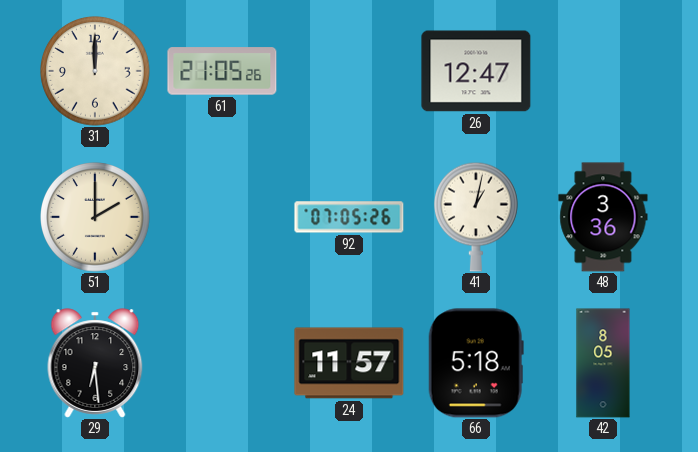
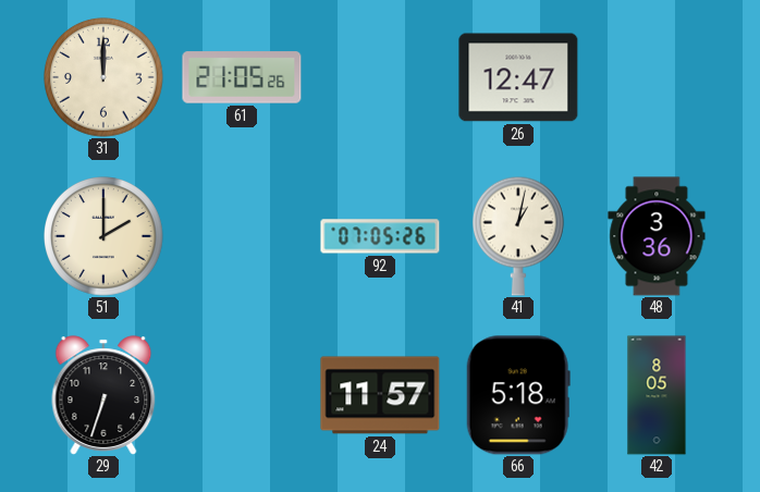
29: 6:29 -> 6:33 (103, 395)
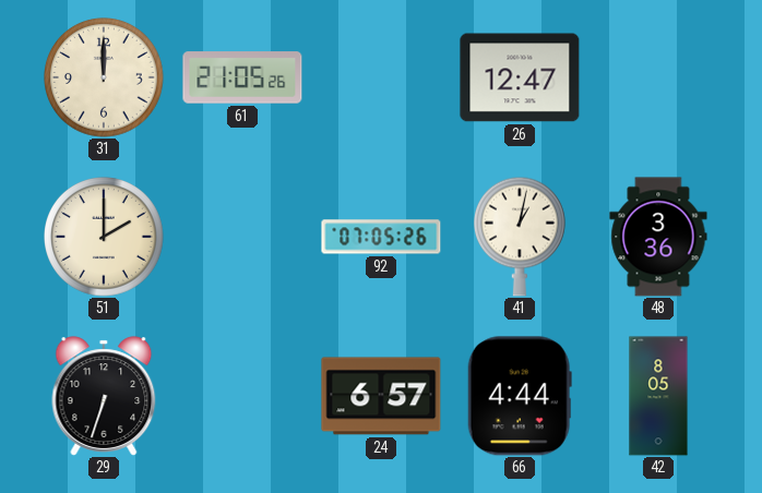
24: 11:57 -> 6:57 (381, 396)
66: 5:18 -> 4:44 (520, 396)
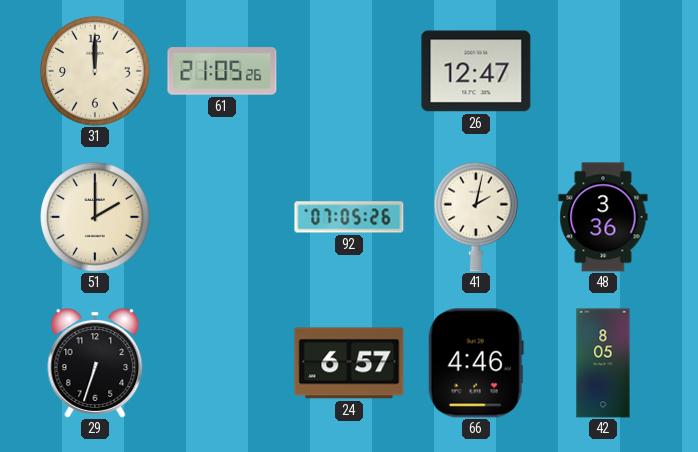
41: 1:02 -> 2:02 (476, 217)
66: 4:44 -> 4:46 (476, 363)
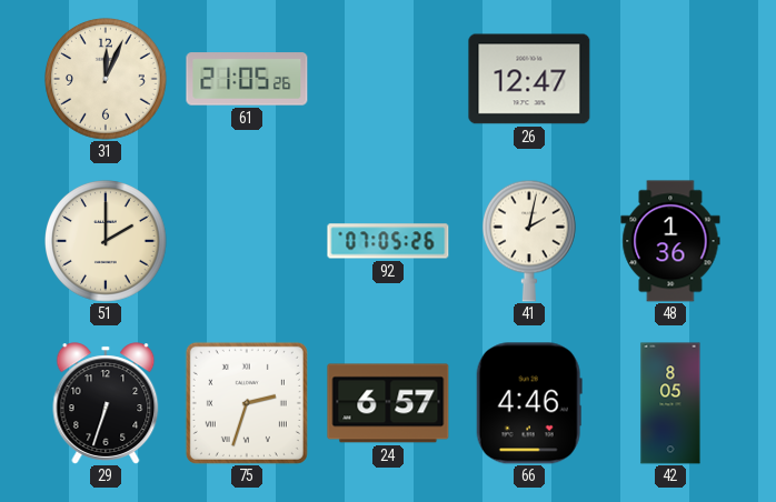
31: 12:00 -> 12:04 (107, 80)
48: 3:36 -> 1:36 (670, 241)
75: none -> 2:33 (247, 403)
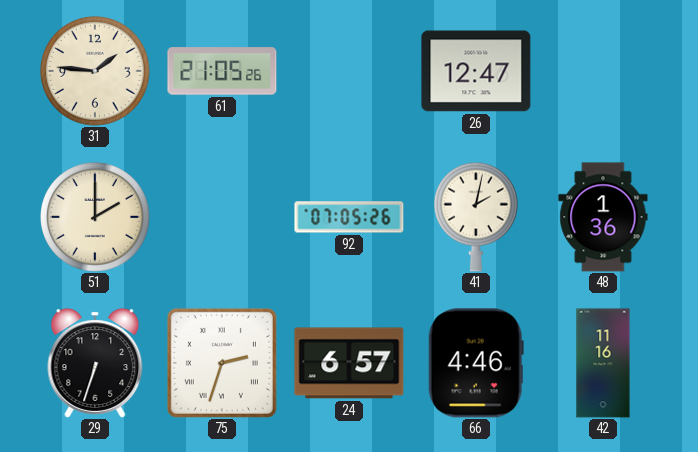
31: 12:04 -> 1:46 (96, 72)
42: 8:05 -> 11:16 (603, 363)
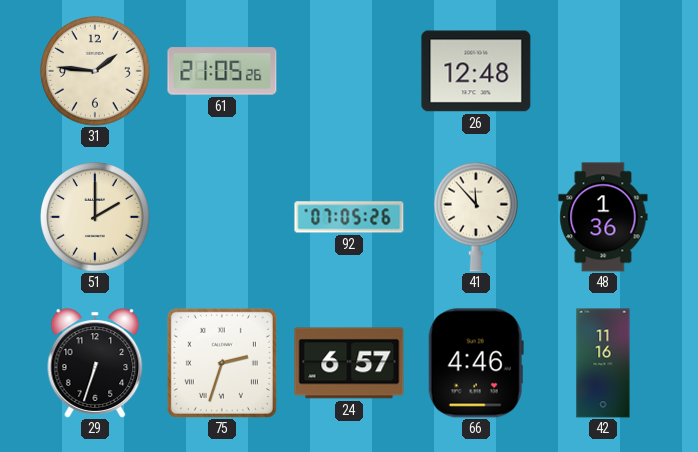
26: 12:47 -> 12:48 (476, 71)
41: 2:02 -> 11:53 (476, 217)
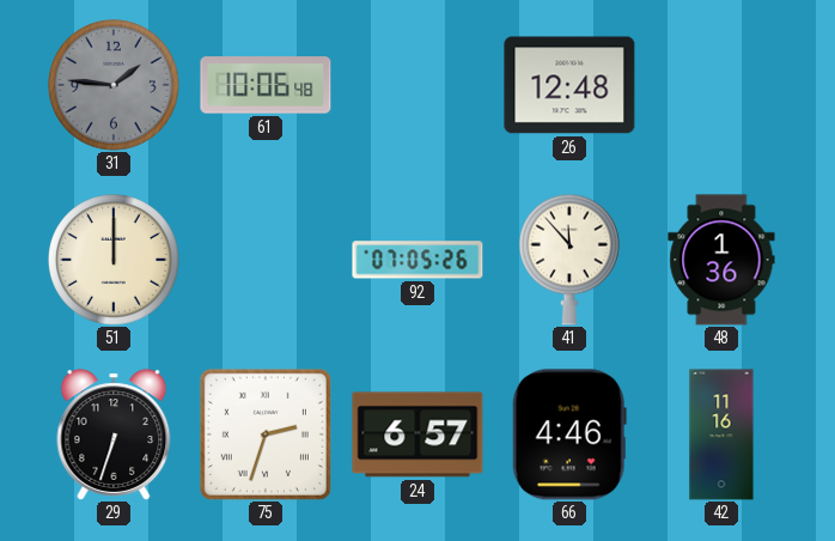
31 dial: cream -> grey (115, 86)
61: 21:05 -> 10:06 (266, 85)
51: 2:00 -> 12:00 (115, 261)
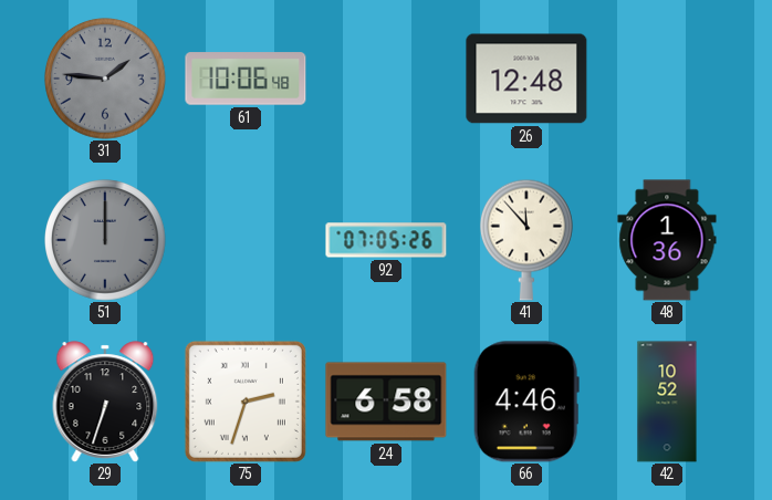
51 dial: cream -> grey (106, 241)
24: 6:57 -> 6:58 (386, 402)
42: 11:16 -> 10:52 (667, 402)
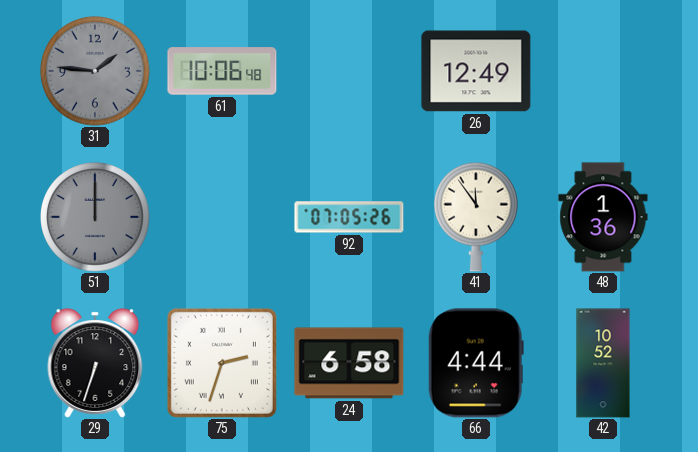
26: 12:48 -> 12:49 (476, 71)
41: 11:53 -> 11:54 (476, 217)
66: 4:46 -> 4:44 (476, 363)
